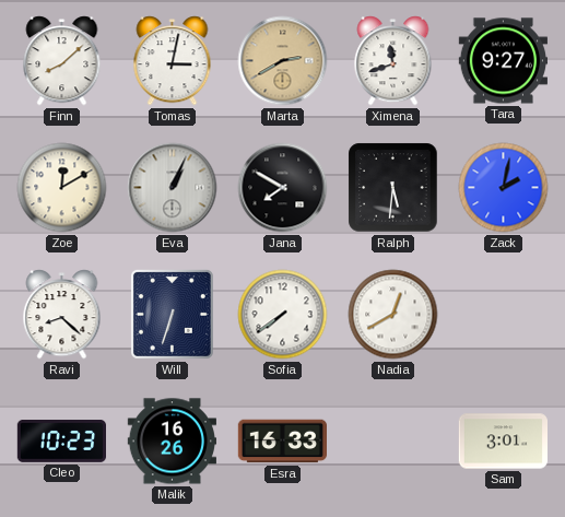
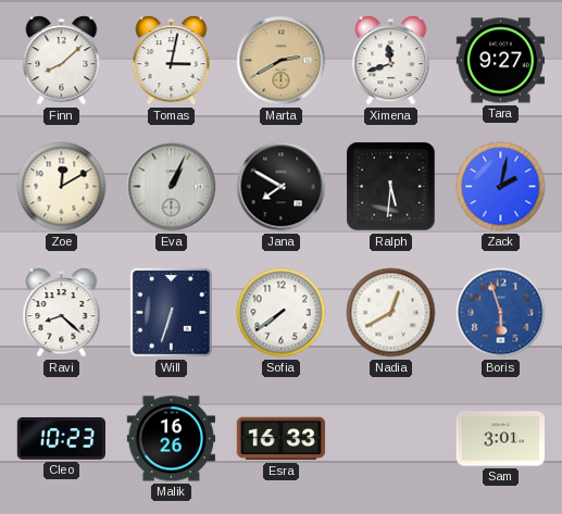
Boris: none -> 5:57 (501, 313)
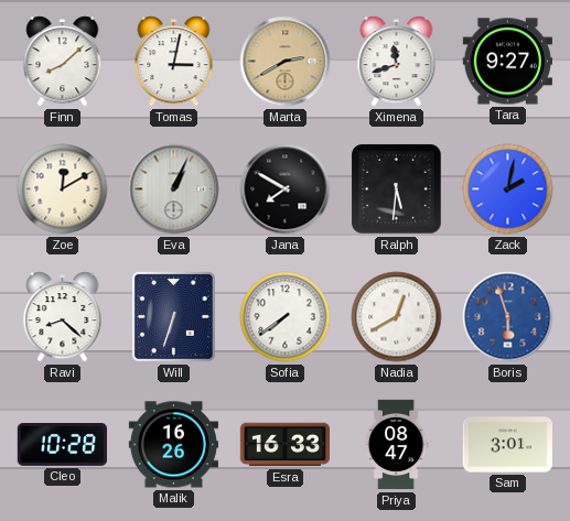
Cleo: 10:23 -> 10:28 (62, 445)
Priya: none -> 08:47 (396, 445)
